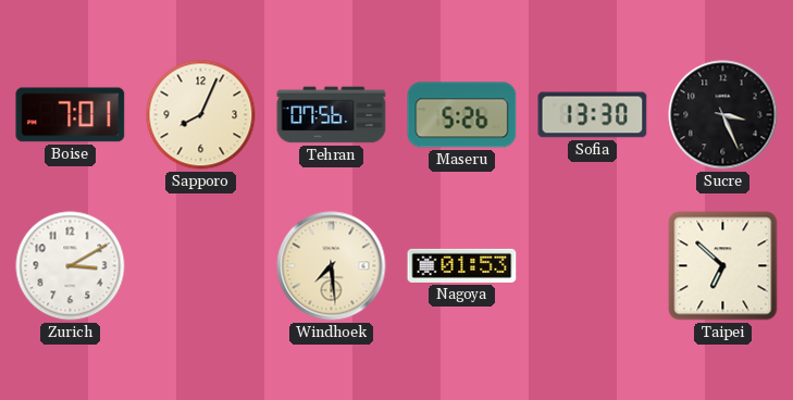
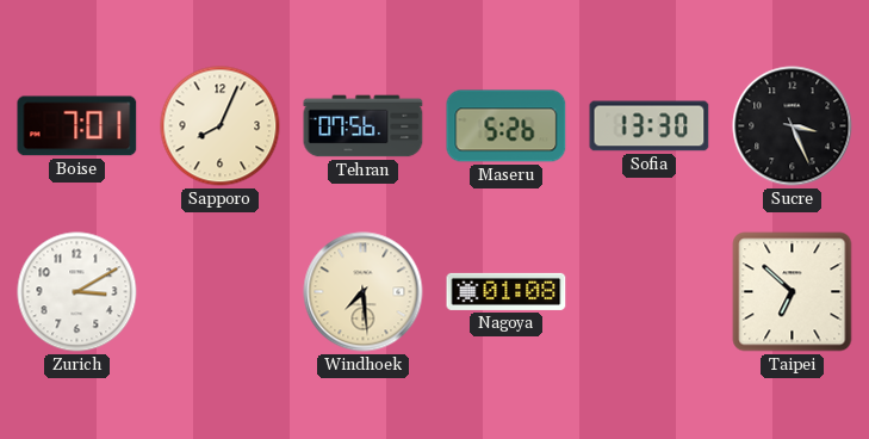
Nagoya: 01:53 -> 01:08 (507, 291)
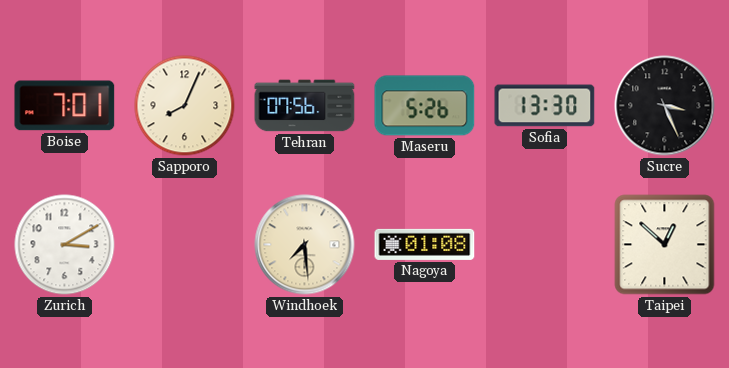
Taipei: 6:52 -> 12:52 (665, 245)
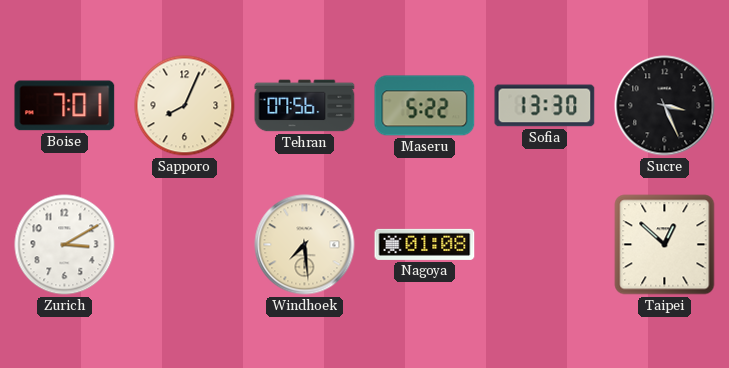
Maseru: 5:26 -> 5:22 (425, 106)
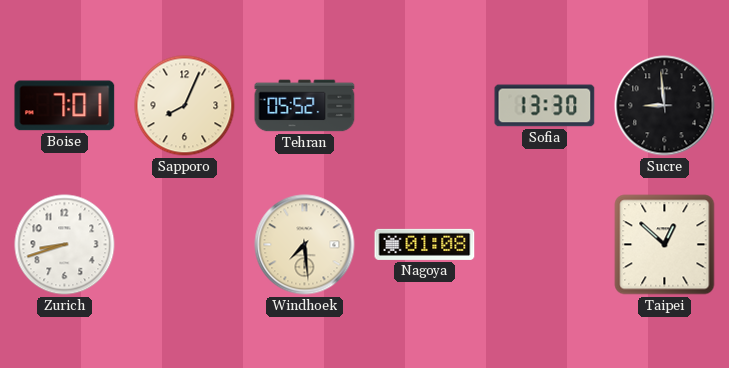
Tehran: 07:56 -> 05:52 (305, 106)
Maseru: 5:22 -> none (425, 106)
Sucre: 3:26 -> 8:59 (665, 106)
Zurich: 3:10 -> 8:42 (65, 245)
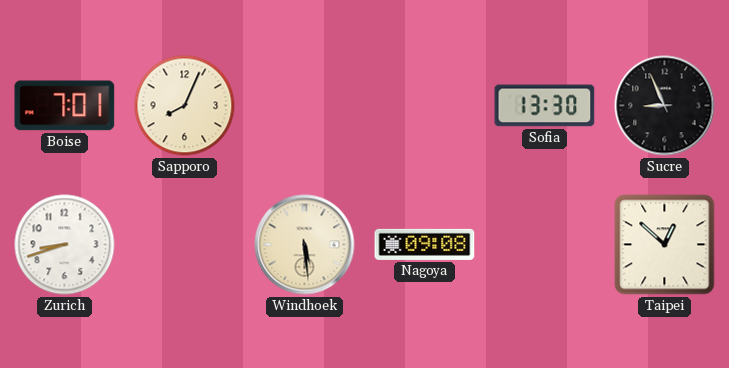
Tehran: 05:52 -> none (305, 106)
Sucre: 8:59 -> 8:56 (665, 106)
Windhoek: 7:29 -> 5:29 (305, 245)
Nagoya: 01:08 -> 09:08 (425, 244)
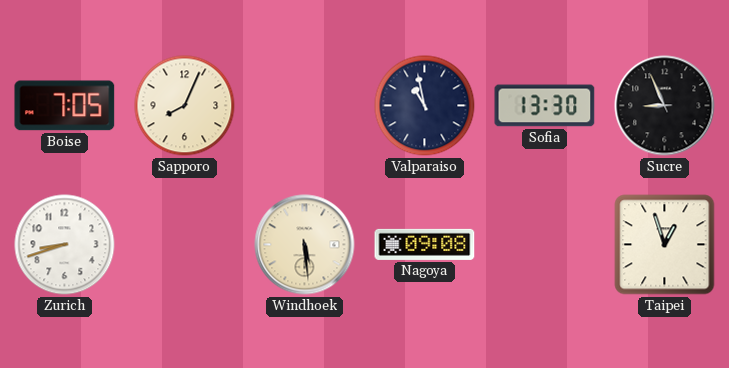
Boise: 7:01 -> 7:05 (65, 106)
Valparaiso: none -> 10:58 (425, 106)
Taipei: 12:52 -> 12:57 (665, 245)
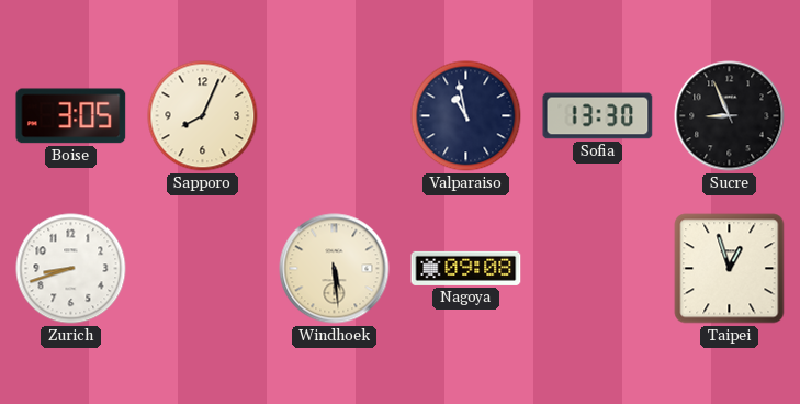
Boise: 7:05 -> 3:05 (71, 116)
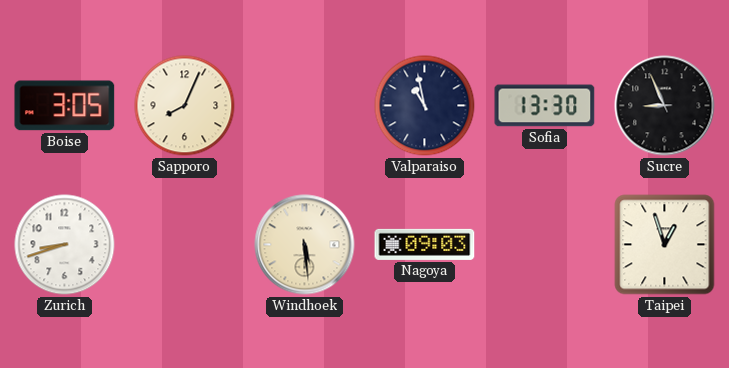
Nagoya: 09:08 -> 09:03 (425, 244)
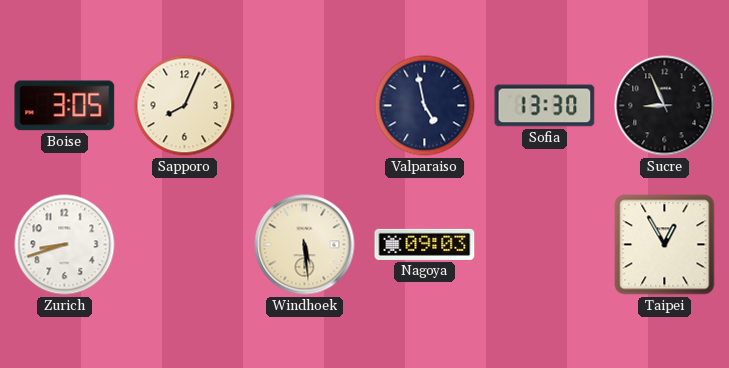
Valparaiso: 10:58 -> 4:58 (425, 106)
Taipei: 12:57 -> 12:55 (665, 245)
